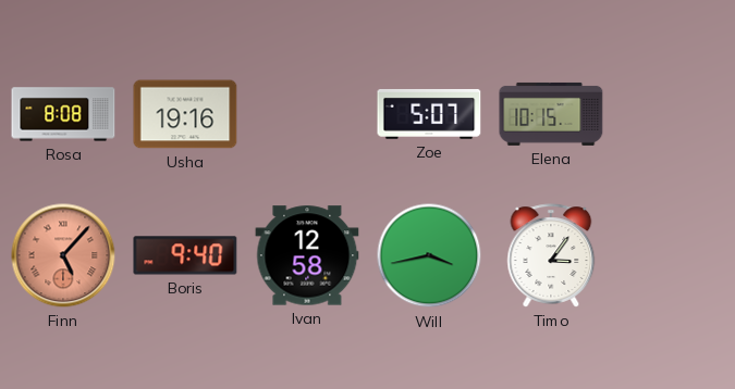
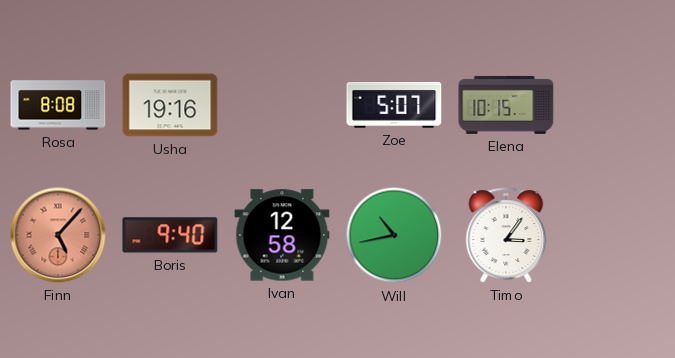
Will: 3:43 -> 10:43 (394, 235)
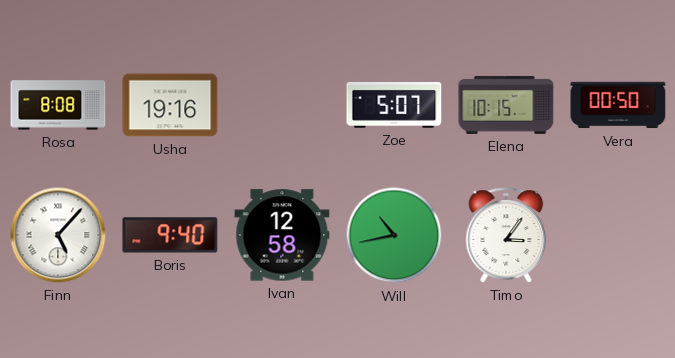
Vera: none -> 00:50 (618, 105)
Finn dial: salmon -> white (58, 235)
